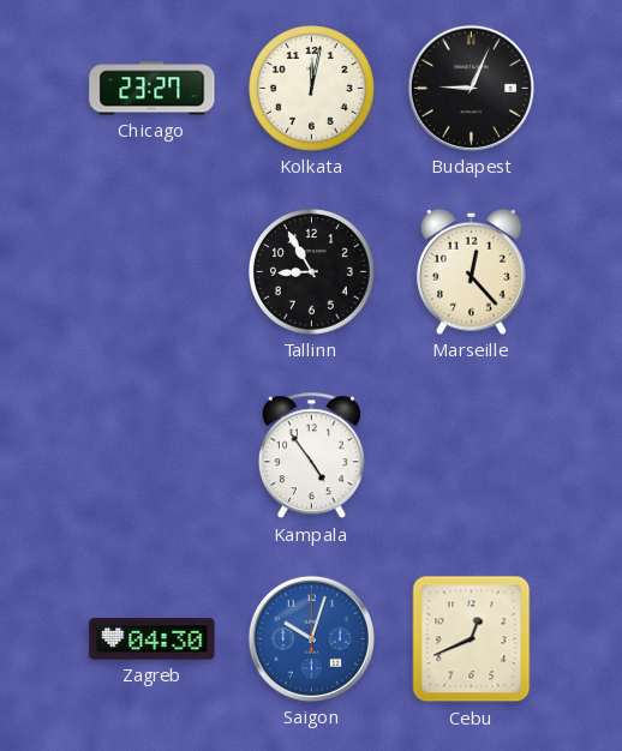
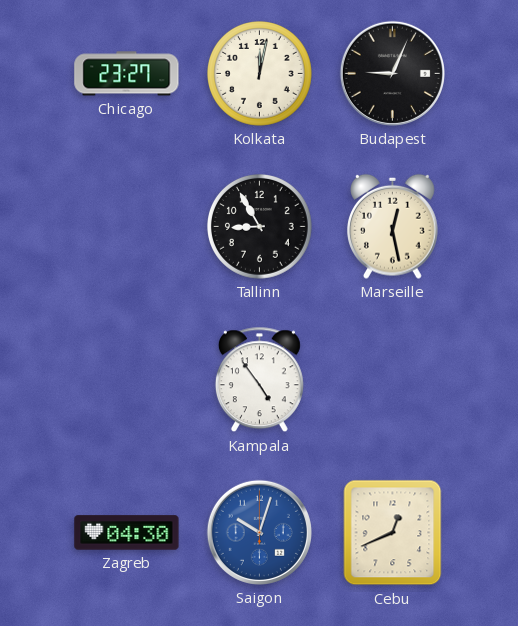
Marseille: 12:23 -> 12:28 (393, 226)
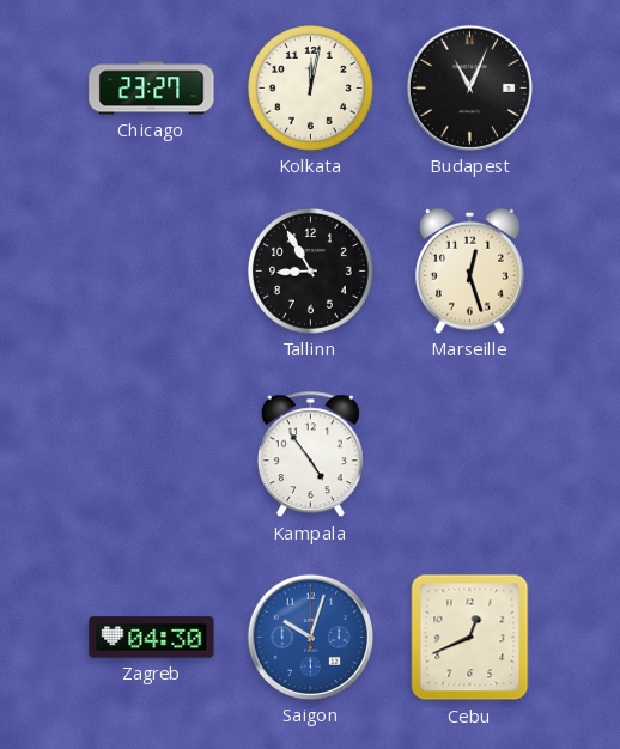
Budapest: 9:04 -> 11:04 (469, 87)
Marseille: 12:28 -> 12:27 (470, 270)
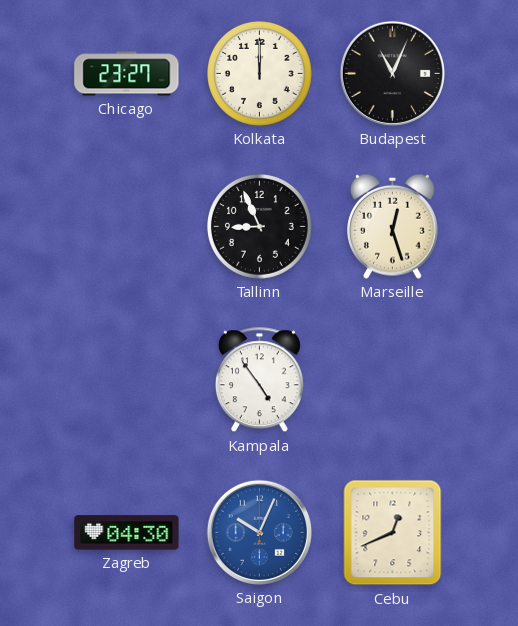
Kolkata: 12:02 -> 12:00 (260, 74)
Tallinn: 8:55 -> 8:56 (260, 227)
Saigon: 10:03 -> 10:04 (259, 532)
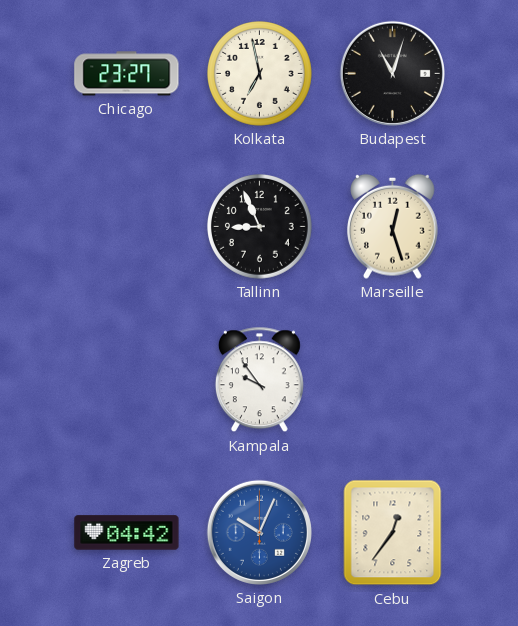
Kolkata: 12:00 -> 6:58 (260, 74)
Budapest: 11:04 -> 11:03 (392, 73)
Kampala: 4:54 -> 9:54 (259, 380)
Zagreb: 04:30 -> 04:42 (127, 533)
Cebu: 12:41 -> 12:36 (393, 533)
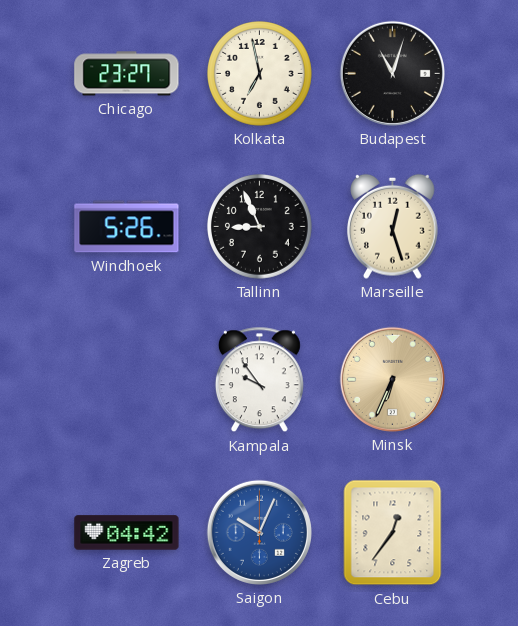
Windhoek: none -> 5:26 (127, 227)
Minsk: none -> 6:34 (392, 379)
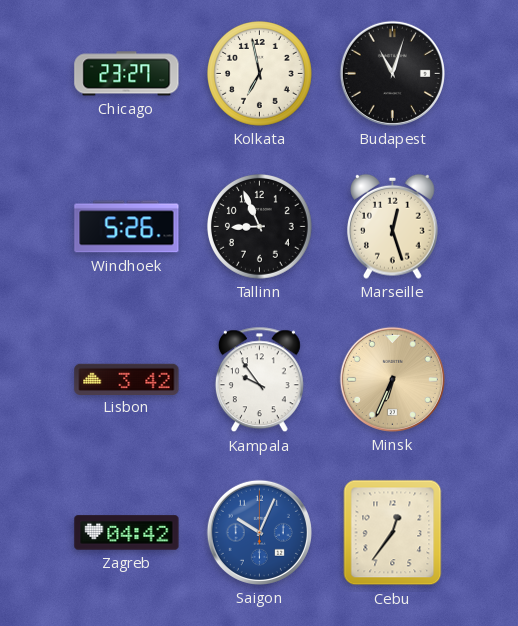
Lisbon: none -> 3:42 (127, 379)
